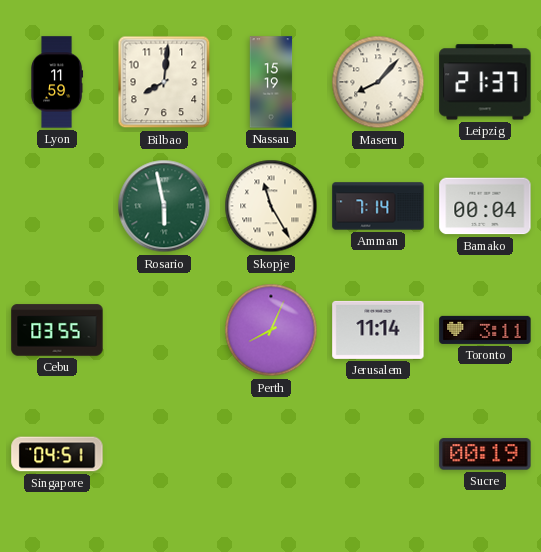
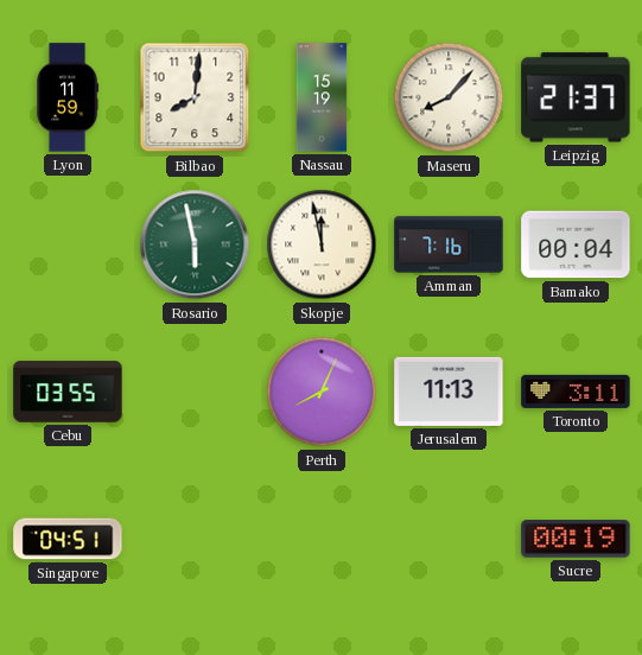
Skopje: 11:25 -> 11:58 (322, 244)
Amman: 7:14 -> 7:16 (449, 244)
Jerusalem: 11:14 -> 11:13 (449, 392)
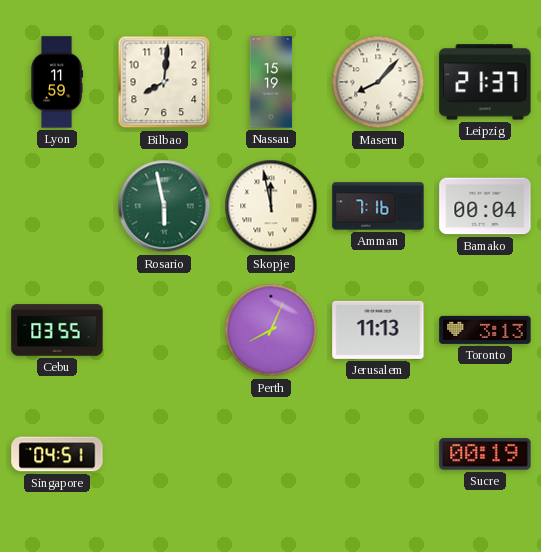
Toronto: 3:11 -> 3:13 (485, 330)
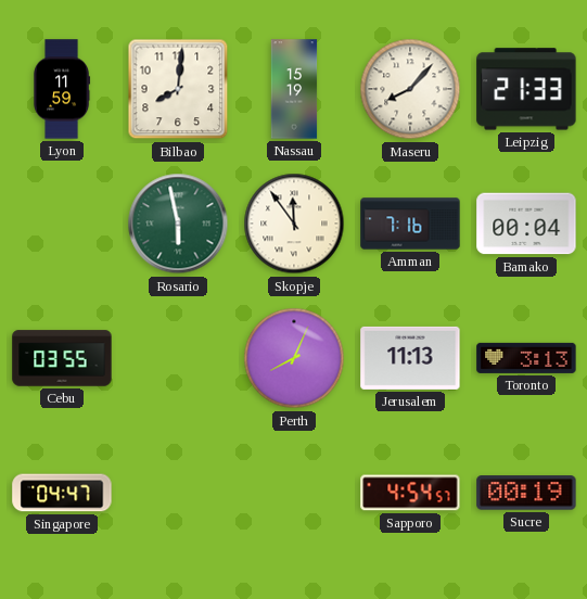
Leipzig: 21:37 -> 21:33 (526, 89)
Skopje: 11:58 -> 11:54 (294, 224)
Singapore: 04:51 -> 04:47 (62, 493)
Sapporo: none -> 4:54 (410, 493)
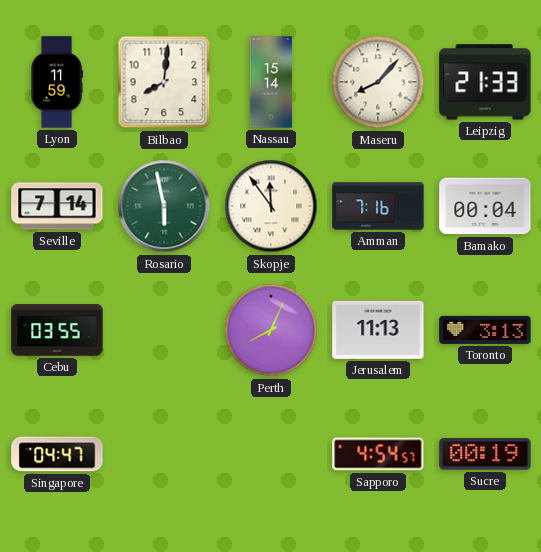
Nassau: 15:19 -> 15:14 (271, 82)
Seville: none -> 7:14 (57, 206)
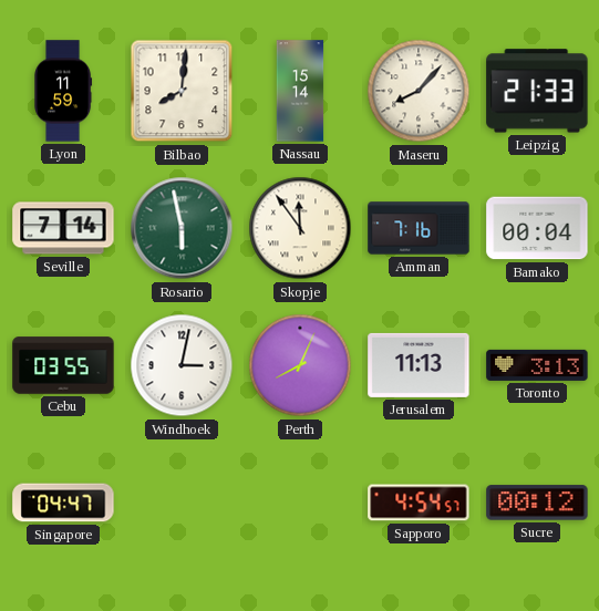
Windhoek: none -> 3:02 (182, 365)
Sucre: 00:19 -> 00:12 (537, 503)
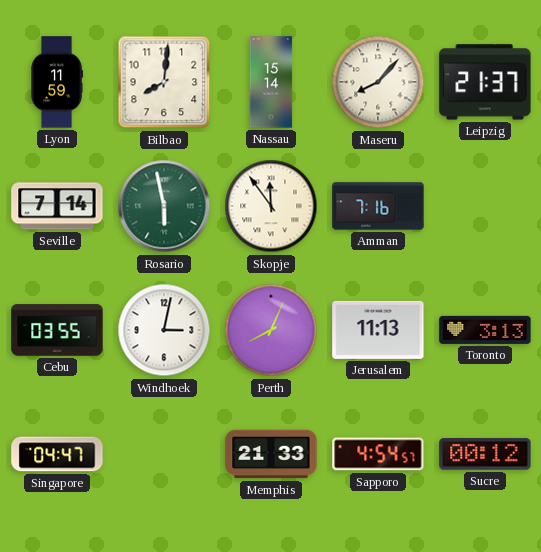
Leipzig: 21:33 -> 21:37 (485, 82)
Bamako: 00:04 -> none (537, 228)
Memphis: none -> 21:33 (271, 454)
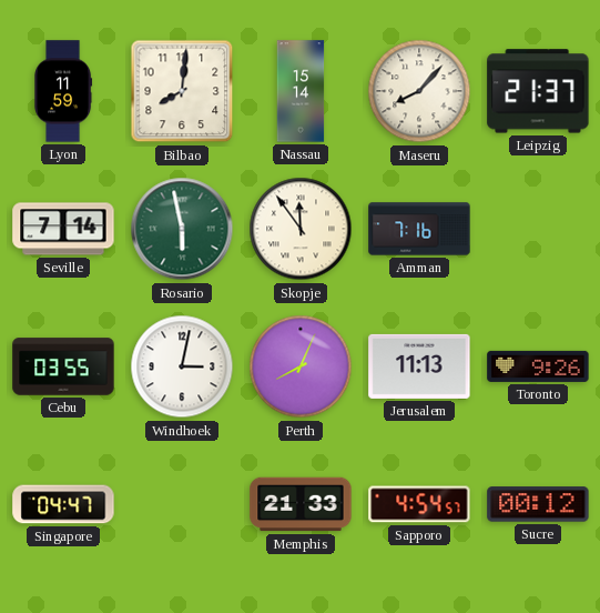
Toronto: 3:13 -> 9:26 (538, 366)
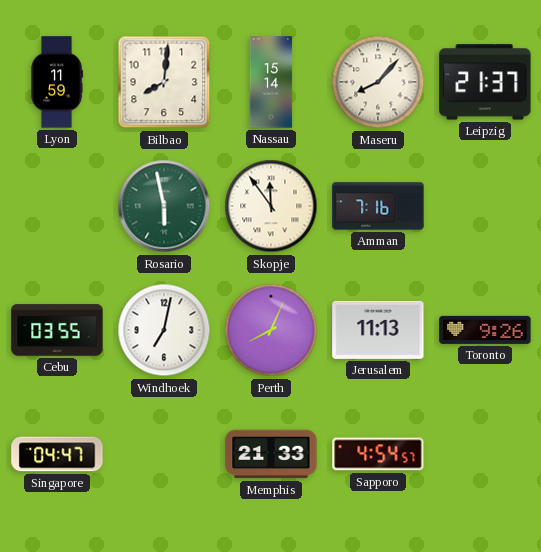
Seville: 7:14 -> none (63, 229)
Windhoek: 3:02 -> 7:02 (164, 330)
Sucre: 00:12 -> none (538, 504)
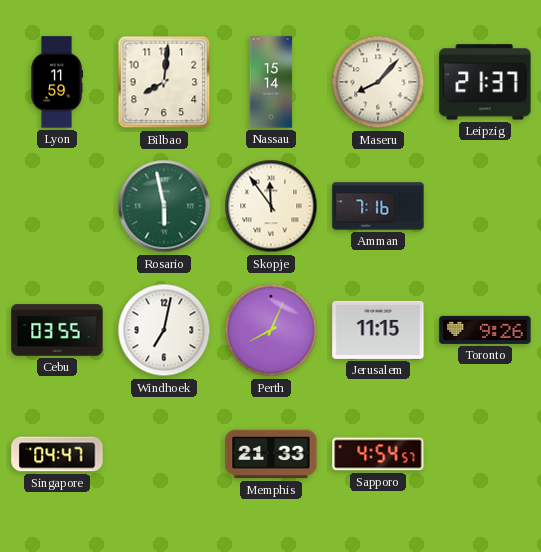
Jerusalem: 11:13 -> 11:15 (378, 330)
